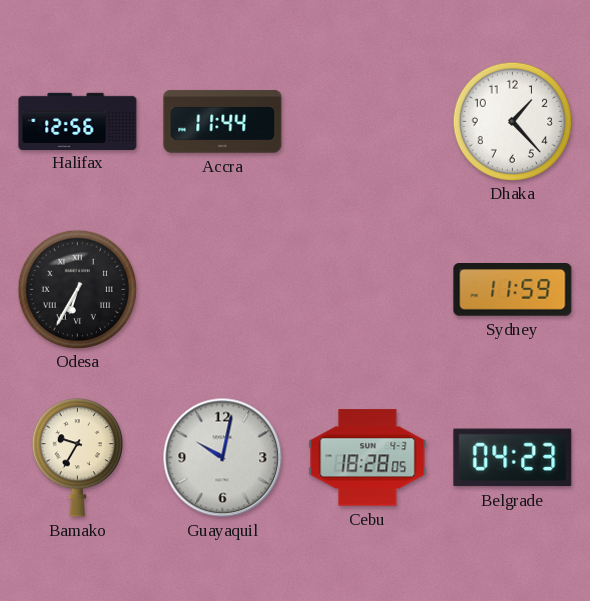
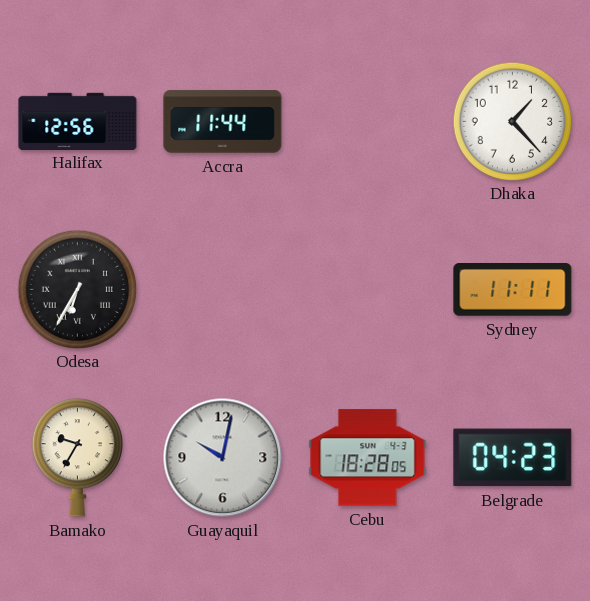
Sydney: 11:59 -> 11:11 (513, 290)
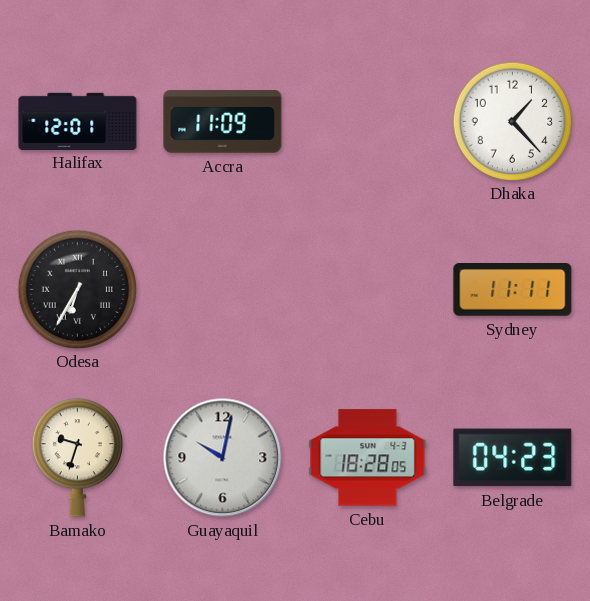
Halifax: 12:56 -> 12:01 (78, 121)
Accra: 11:44 -> 11:09 (223, 122)
Bamako: 9:35 -> 9:33 (77, 458)
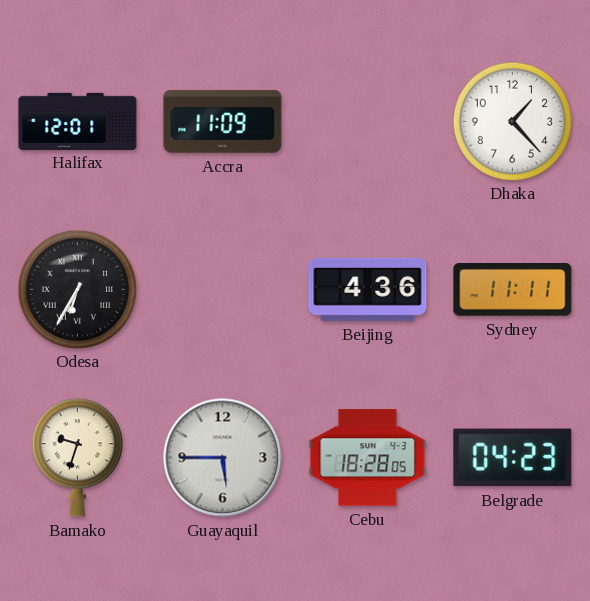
Beijing: none -> 4:36 (368, 289)
Guayaquil: 10:02 -> 5:45 (223, 458)
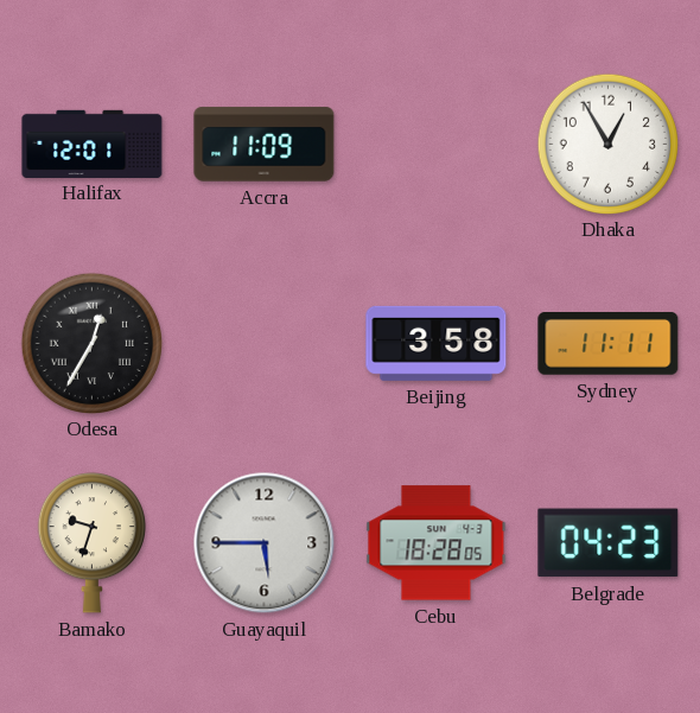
Dhaka: 1:23 -> 12:55 (607, 144)
Odesa: 6:35 -> 12:35 (91, 343)
Beijing: 4:36 -> 3:58 (437, 343)
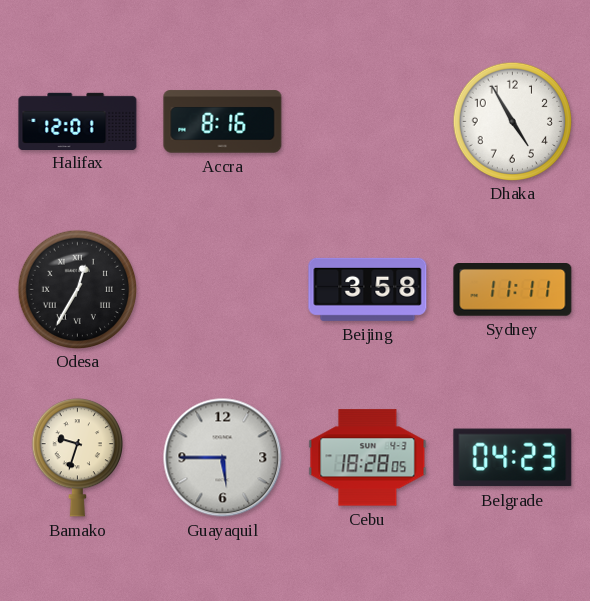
Accra: 11:09 -> 8:16 (223, 122)
Dhaka: 12:55 -> 4:55 (512, 121)
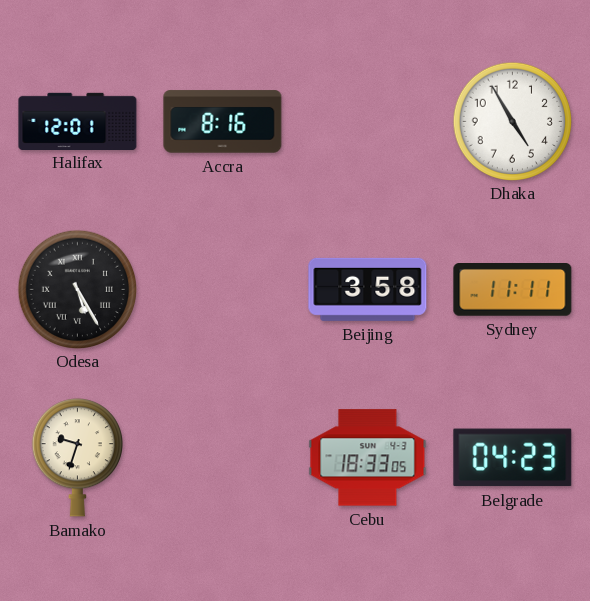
Odesa: 12:35 -> 5:25 (77, 289)
Guayaquil: 5:45 -> none (223, 458)
Cebu: 18:28 -> 18:33 (368, 458)
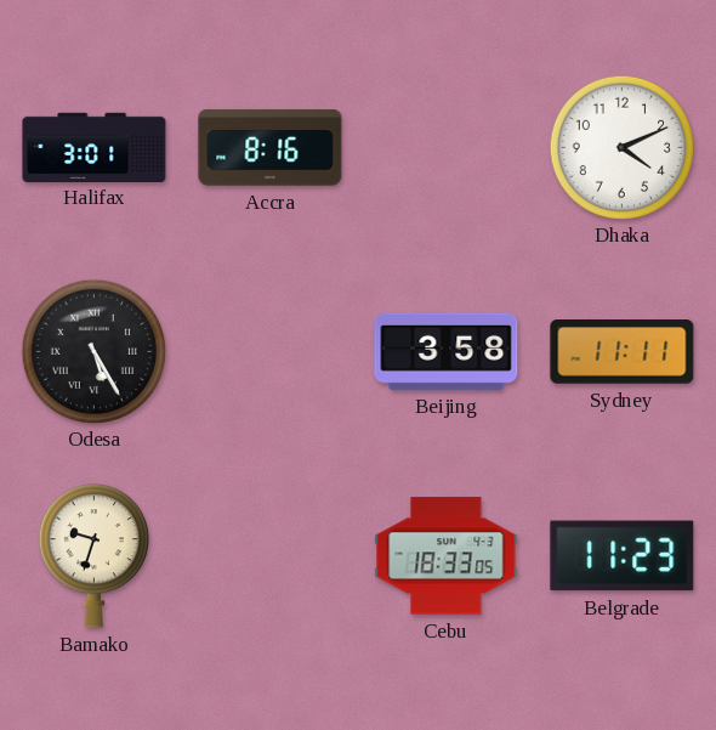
Halifax: 12:01 -> 3:01 (95, 147)
Dhaka: 4:55 -> 4:11 (621, 147)
Belgrade: 04:23 -> 11:23 (623, 556)
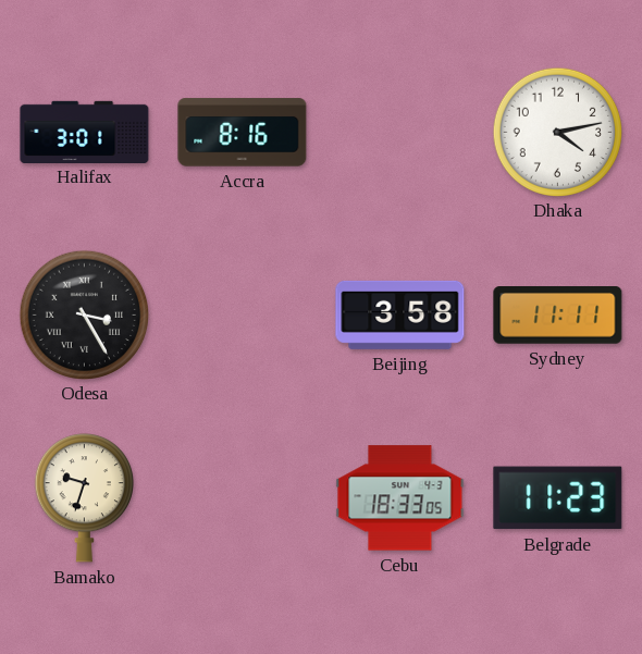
Dhaka: 4:11 -> 4:13 (557, 132)
Odesa: 5:25 -> 3:25 (84, 314)
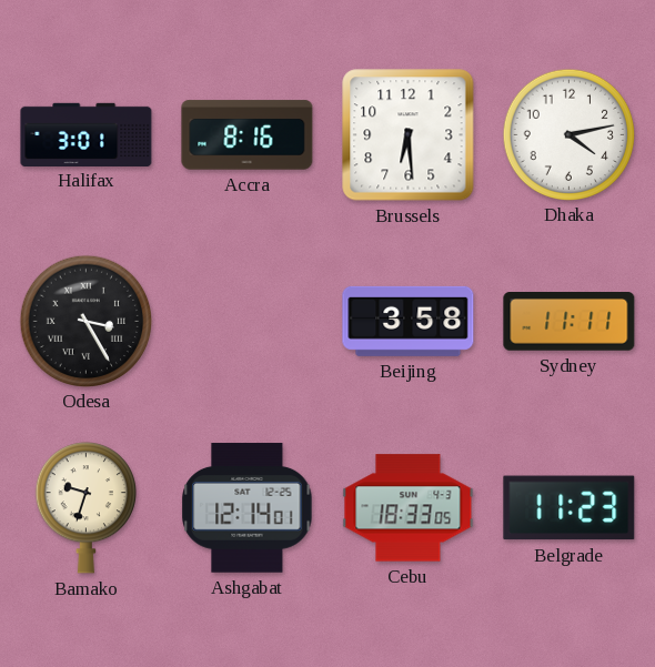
Brussels: none -> 6:29 (409, 135)
Ashgabat: none -> 12:14 (248, 508)
